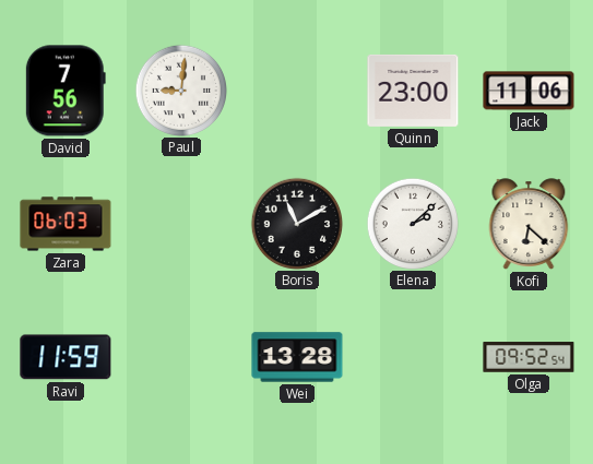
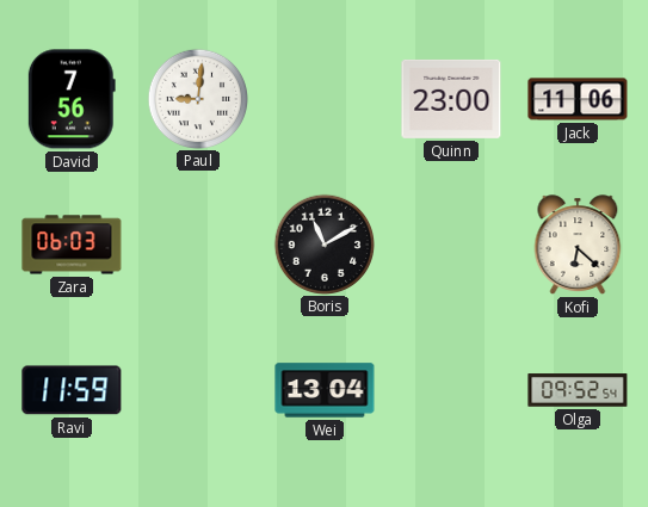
Elena: 2:08 -> none (412, 223)
Wei: 13:28 -> 13:04 (325, 390)
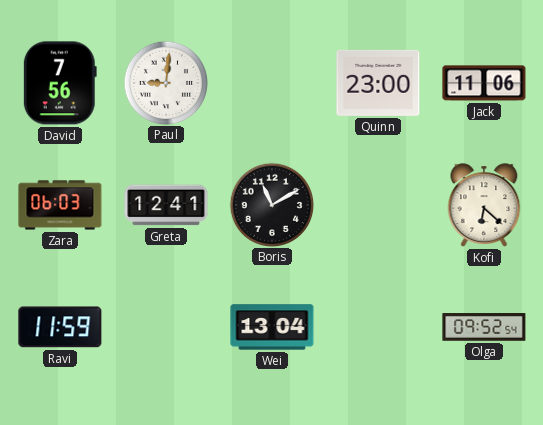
Greta: none -> 12:41 (166, 205)
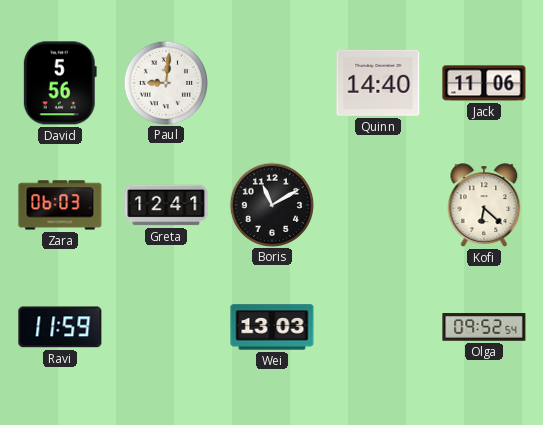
David: 7:56 -> 5:56 (60, 83)
Quinn: 23:00 -> 14:40 (378, 83)
Wei: 13:04 -> 13:03 (272, 327)
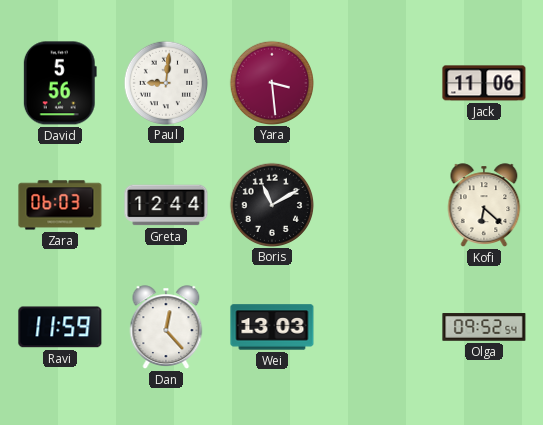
Yara: none -> 3:29 (271, 82)
Quinn: 14:40 -> none (378, 83)
Greta: 12:41 -> 12:44 (166, 205)
Dan: none -> 12:23 (166, 327)
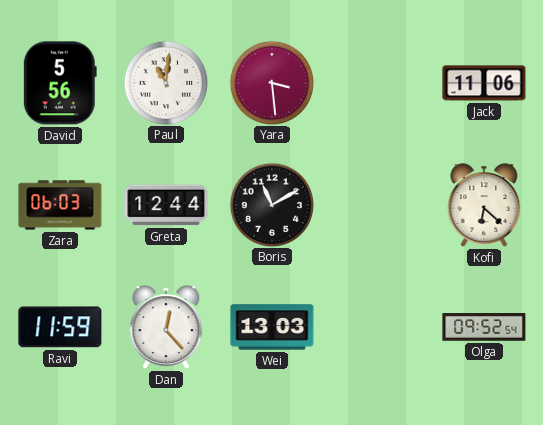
Paul: 9:01 -> 11:01 (165, 82)
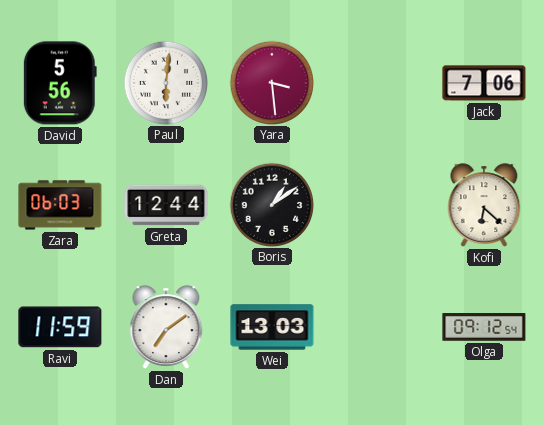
Paul: 11:01 -> 6:01 (165, 82)
Jack: 11:06 -> 7:06 (484, 83)
Boris: 11:10 -> 1:09 (271, 204)
Dan: 12:23 -> 7:09 (166, 327)
Olga: 09:52 -> 09:12 (484, 327)
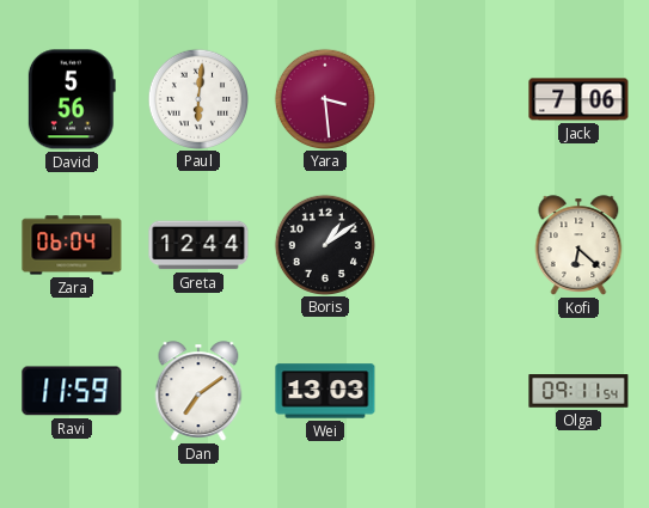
Zara: 06:03 -> 06:04 (72, 245)
Olga: 09:12 -> 09:11 (578, 391)
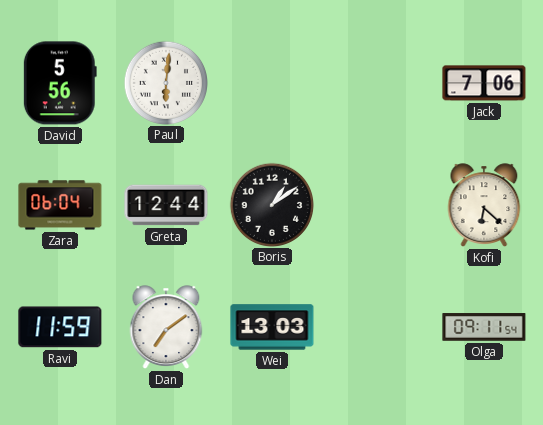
Yara: 3:29 -> none (324, 98)
